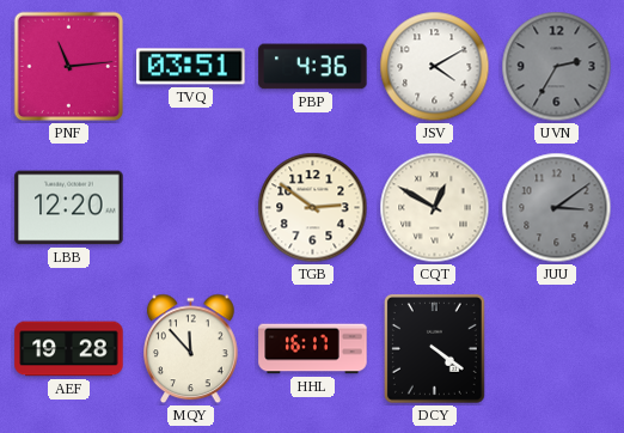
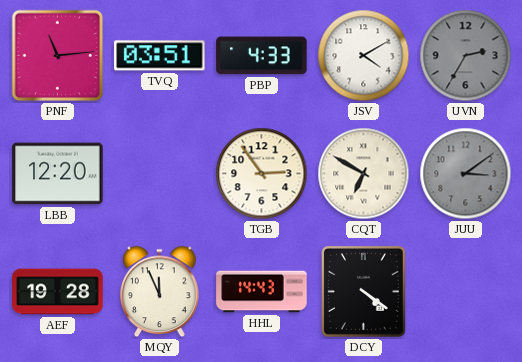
PBP: 4:36 -> 4:33 (262, 56)
TGB: 2:51 -> 2:54 (262, 174)
CQT: 12:50 -> 6:50 (364, 174)
MQY: 11:53 -> 11:56 (160, 292)
HHL: 16:17 -> 14:43 (262, 292)
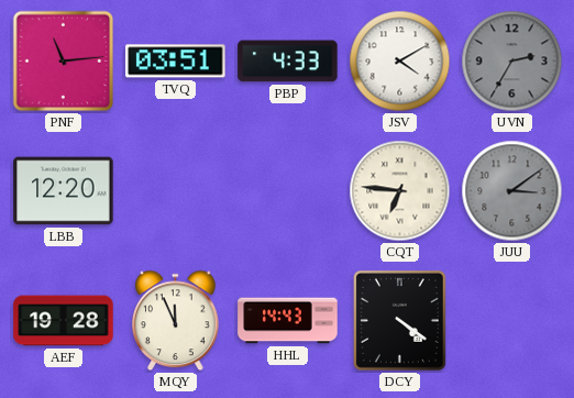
TGB: 2:54 -> none (262, 174)
CQT: 6:50 -> 6:46 (400, 191)
